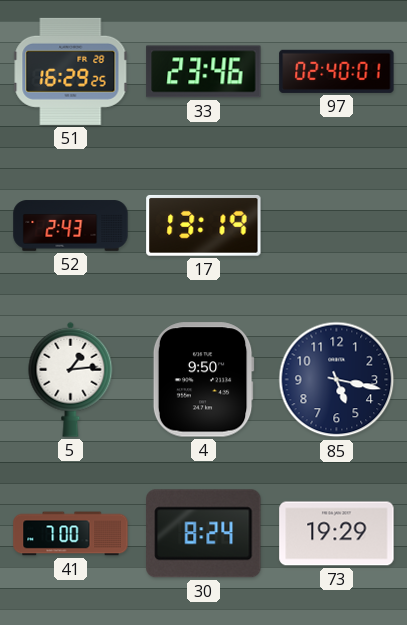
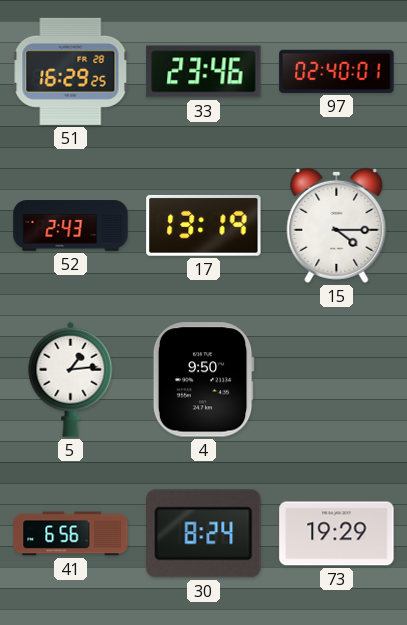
15: none -> 4:15 (337, 225)
85: 5:17 -> none (337, 380)
41: 7:00 -> 6:56 (71, 534)
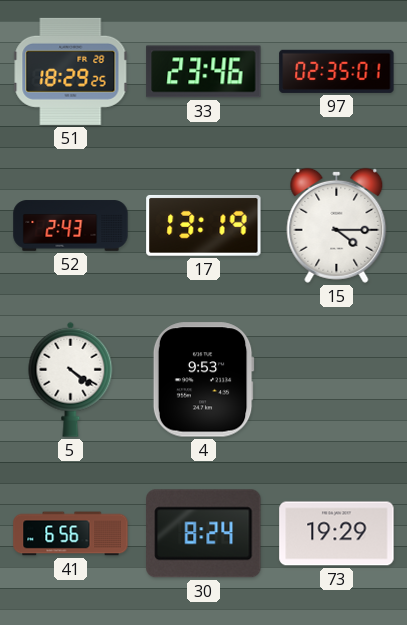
51: 16:29 -> 18:29 (71, 71)
97: 02:40 -> 02:35 (337, 71)
5: 1:14 -> 4:21 (71, 379)
4: 9:50 -> 9:53 (203, 380)
